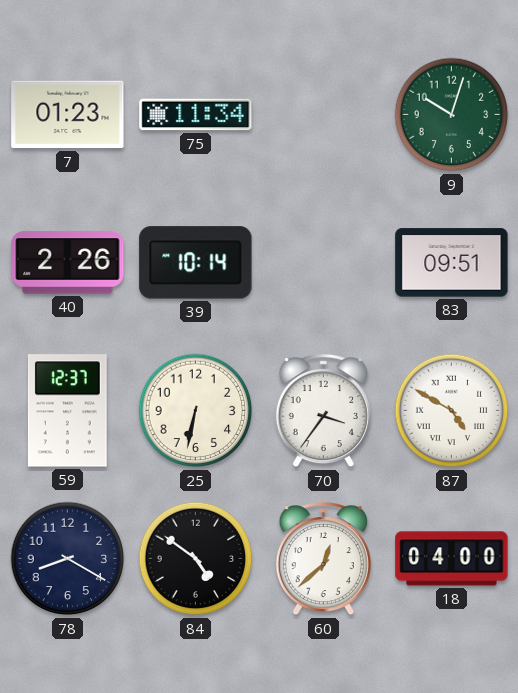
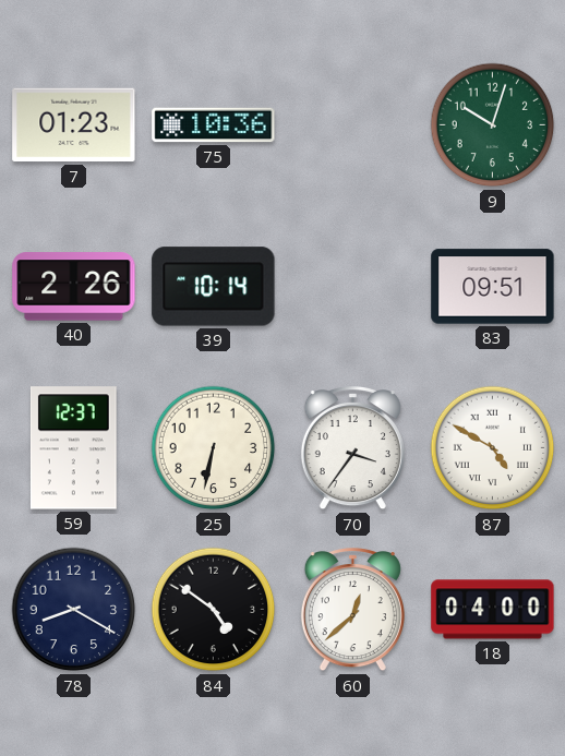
75: 11:34 -> 10:36 (214, 125)
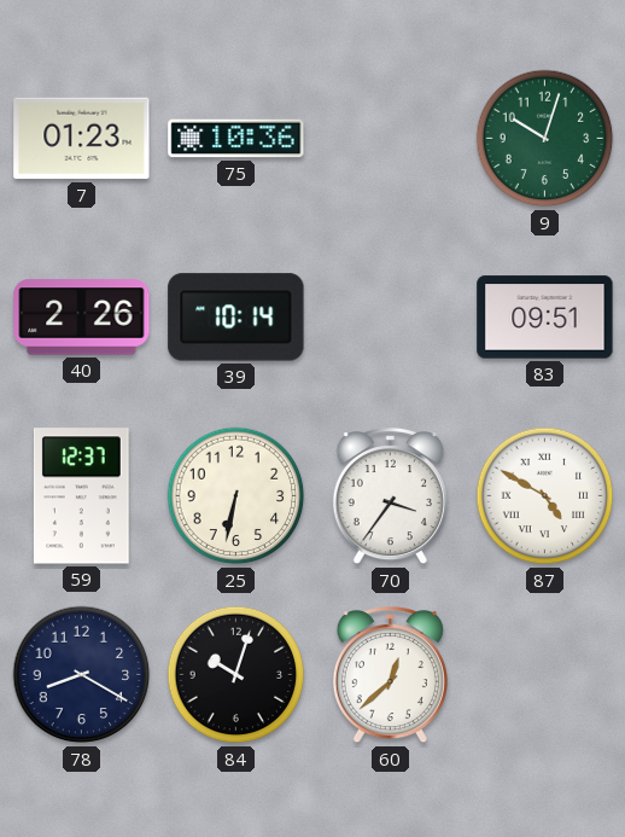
84: 4:51 -> 10:03 (236, 675)
18: 04:00 -> none (493, 610)
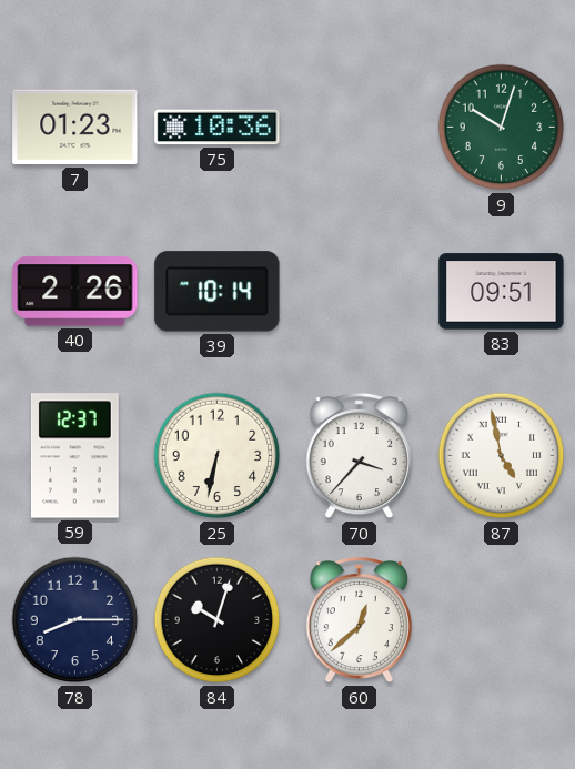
70: 3:36 -> 3:37 (359, 457)
87: 4:50 -> 4:58 (502, 456)
78: 8:20 -> 8:15 (75, 620)
